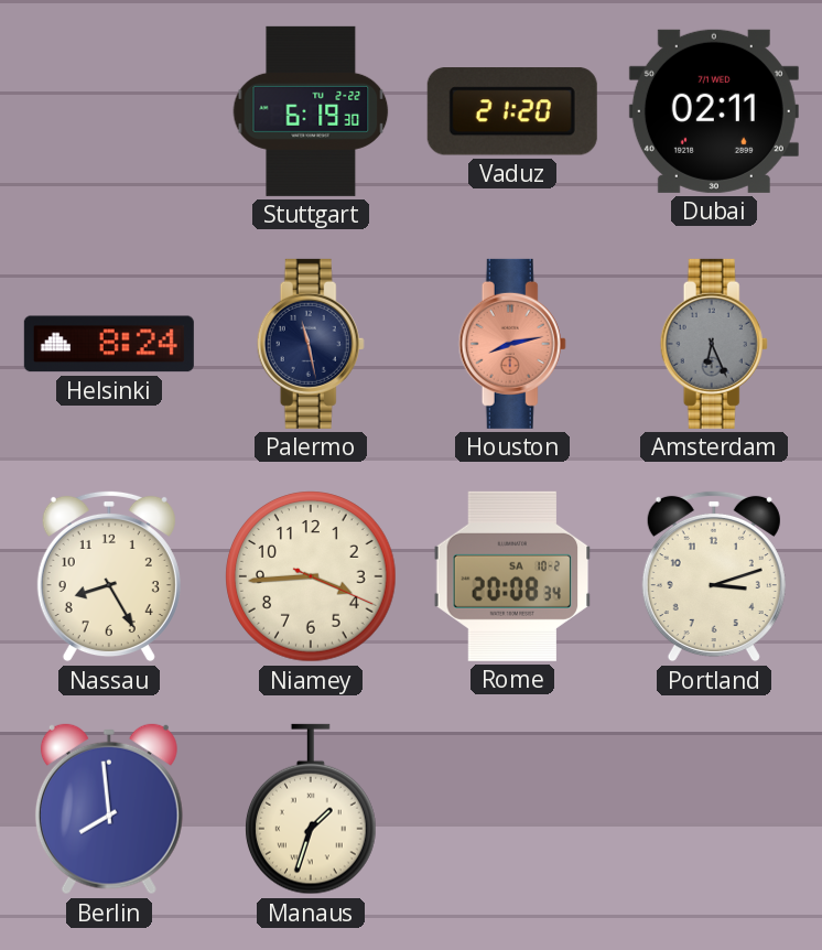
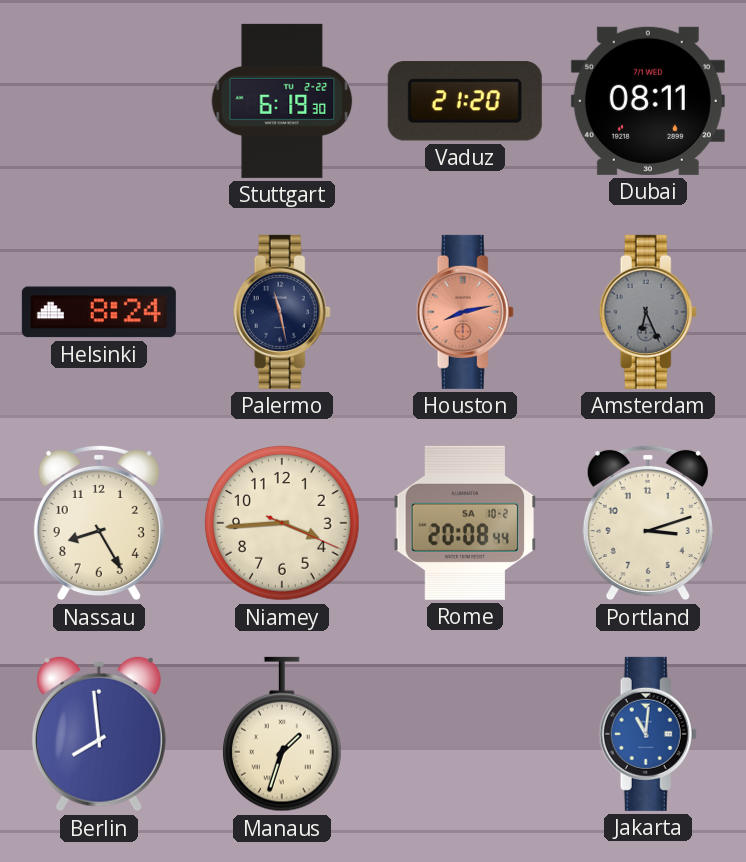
Dubai: 02:11 -> 08:11 (648, 101)
Rome: 20:08:34 -> 20:08:44 (465, 523)
Jakarta: none -> 11:01 (648, 734)
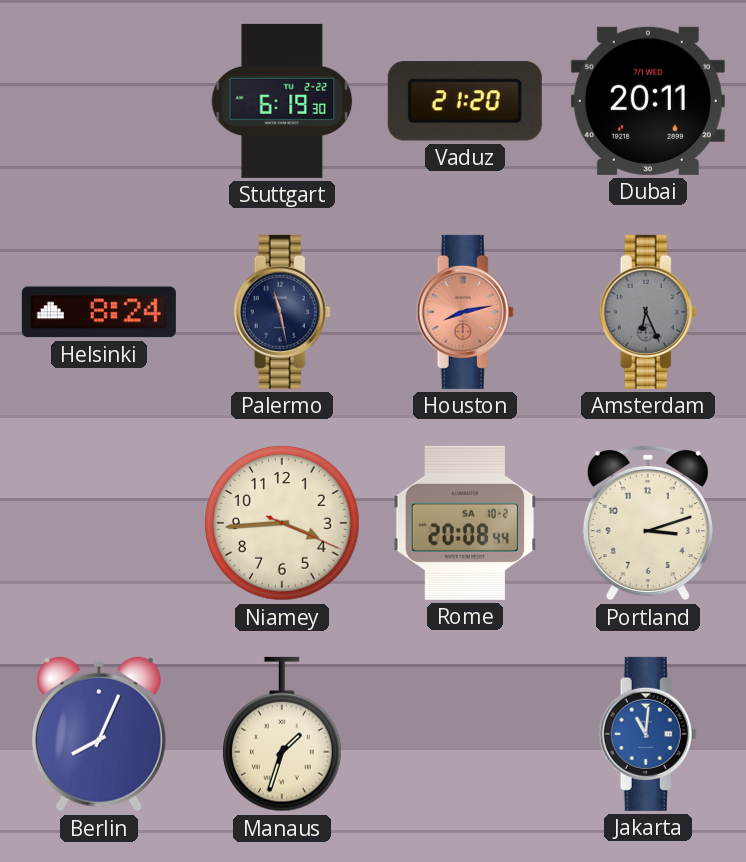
Dubai: 08:11 -> 20:11 (648, 101)
Nassau: 8:25 -> none (99, 523)
Berlin: 7:59 -> 8:04 (99, 734)
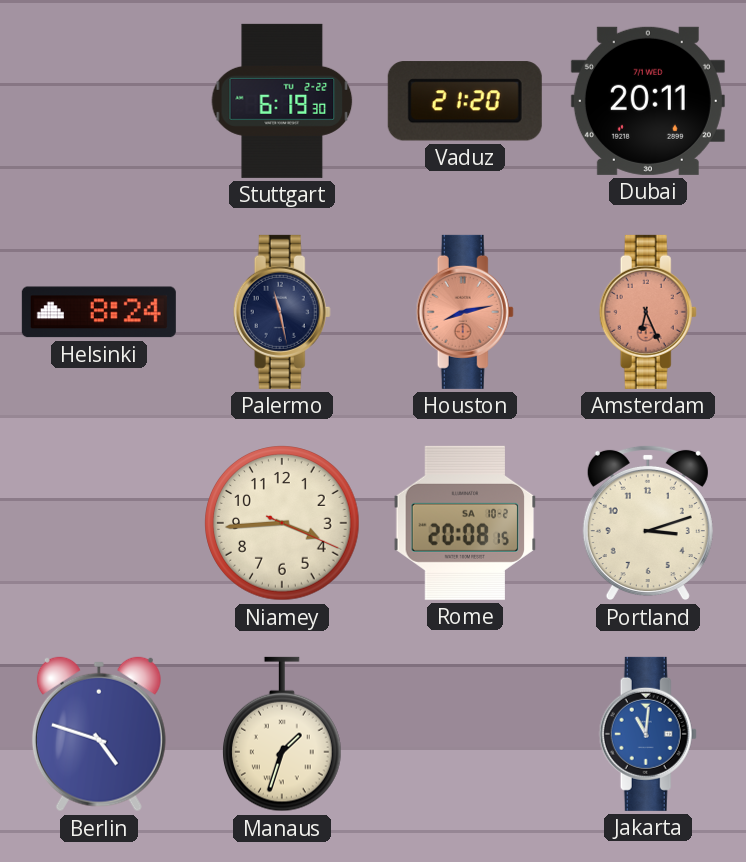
Amsterdam dial: grey -> salmon (648, 312)
Rome: 20:08:44 -> 20:08:15 (465, 523)
Berlin: 8:04 -> 4:48 (99, 734)
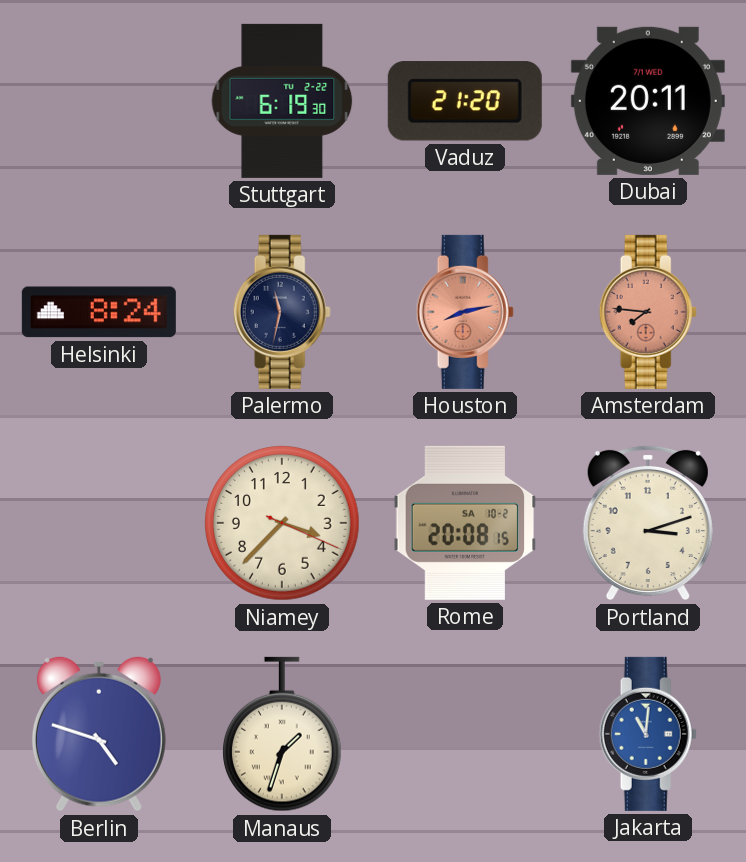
Palermo: 11:28 -> 11:32 (282, 312)
Amsterdam: 6:26 -> 7:46 (648, 312)
Niamey: 3:44 -> 3:37 (282, 523)
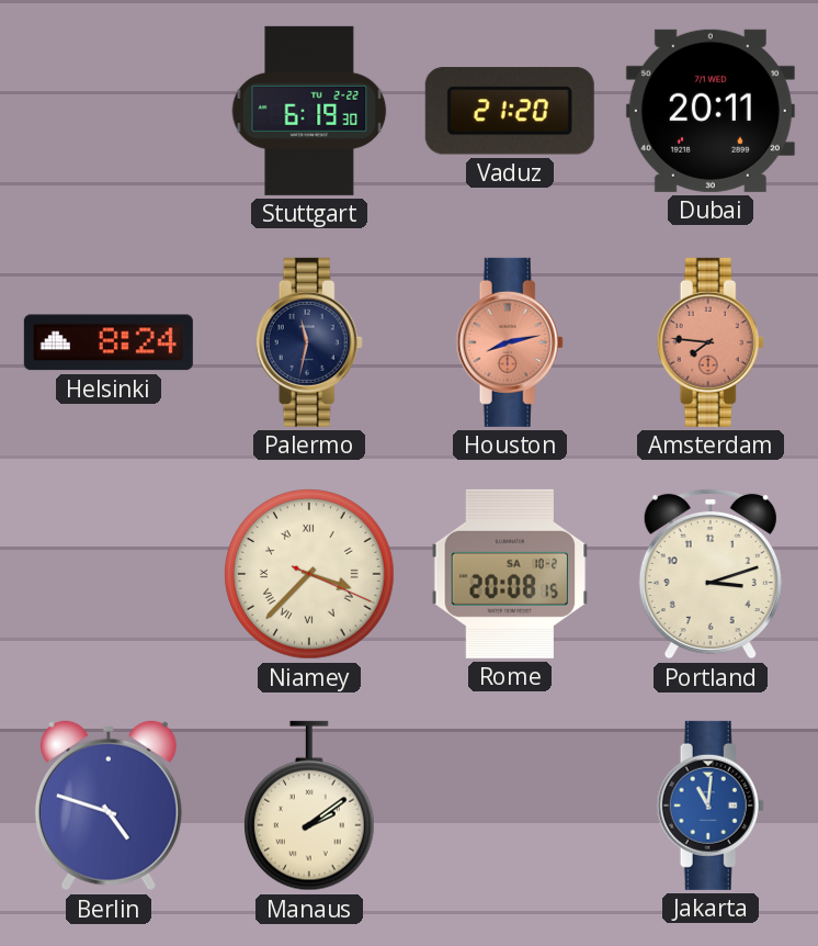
Niamey numerals: Arabic -> Roman (309, 574)
Manaus: 1:33 -> 2:09 (310, 806)
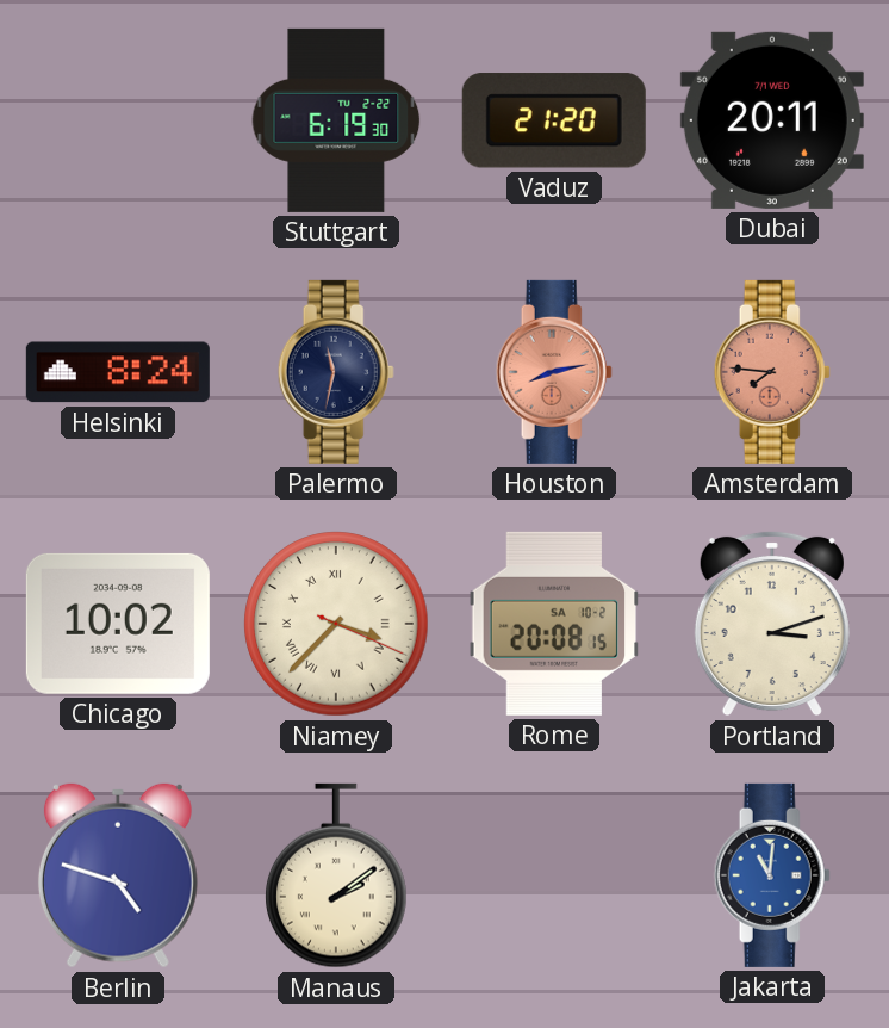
Chicago: none -> 10:02 (118, 624)
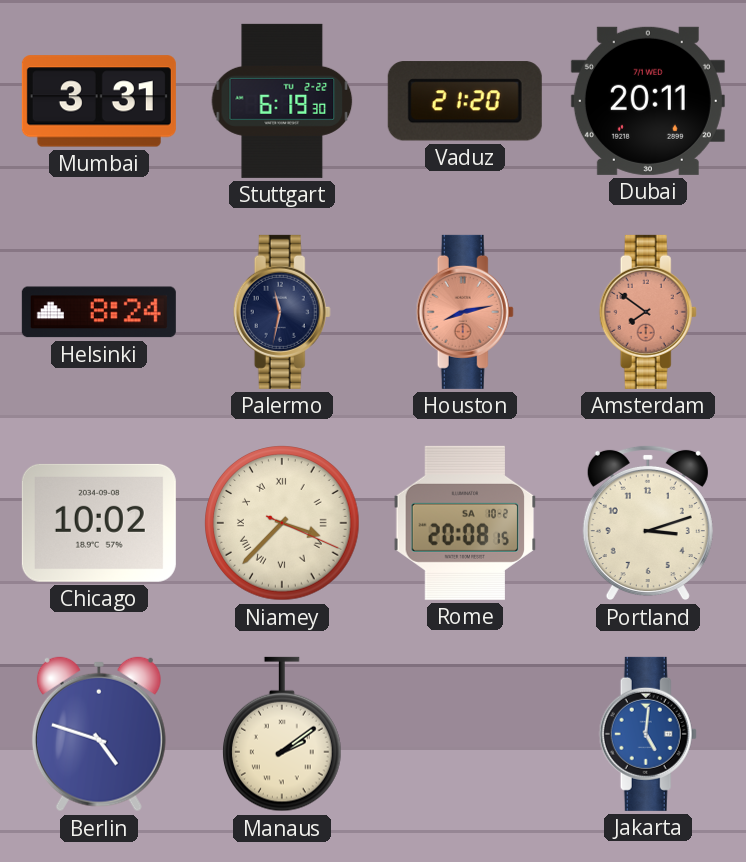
Mumbai: none -> 3:31 (99, 101)
Amsterdam: 7:46 -> 7:51 (648, 312)
Jakarta: 11:01 -> 5:01 (648, 734)
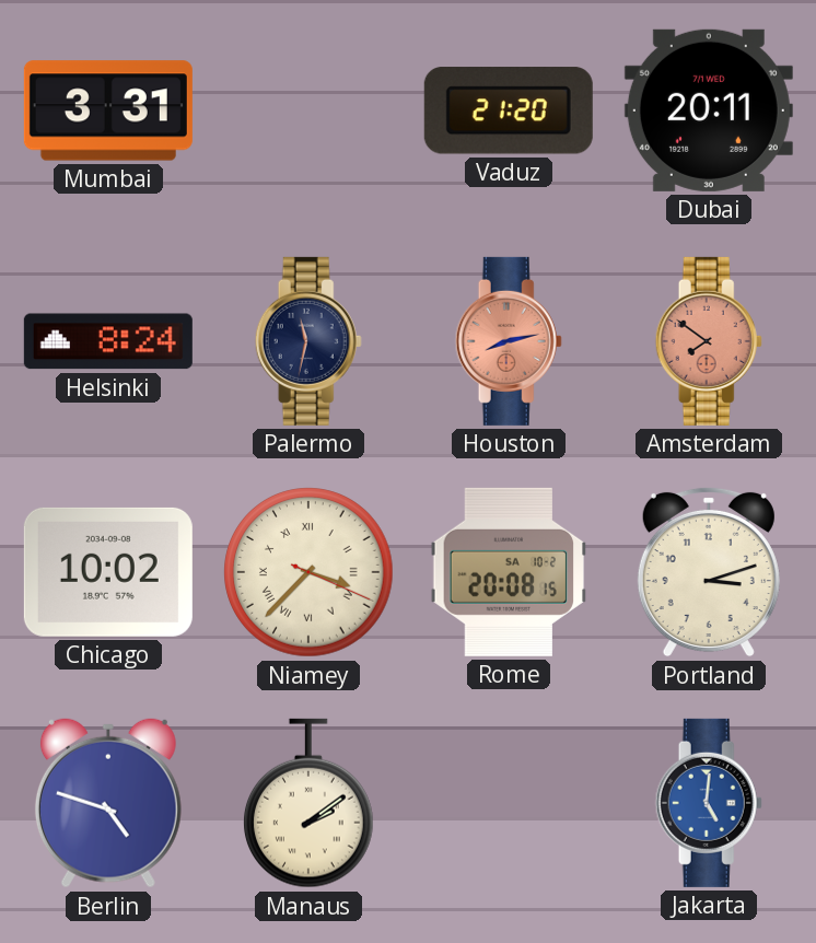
Stuttgart: 6:19 -> none (282, 101)
